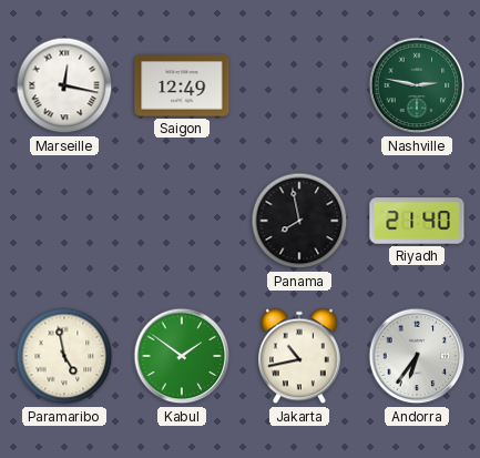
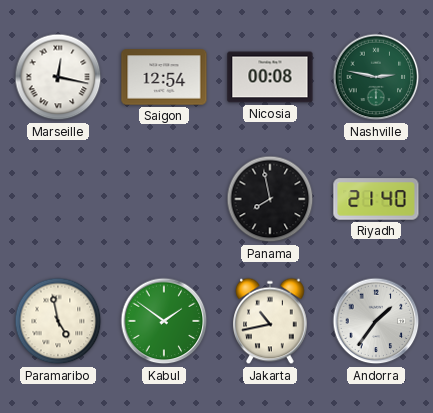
Saigon: 12:49 -> 12:54 (164, 77)
Nicosia: none -> 00:08 (270, 77)
Andorra: 6:36 -> 1:36 (376, 321)
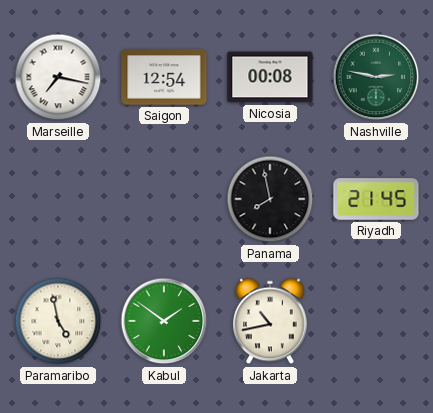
Marseille: 12:17 -> 7:17 (58, 77)
Riyadh: 21:40 -> 21:45 (376, 199)
Andorra: 1:36 -> none (376, 321)
